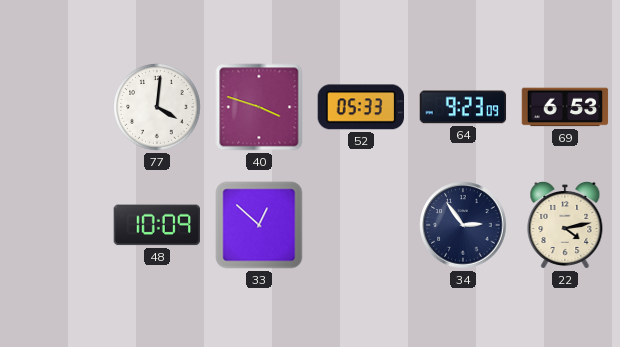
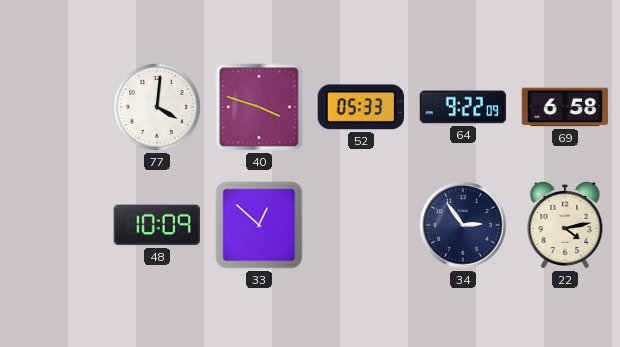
64: 9:23 -> 9:22 (463, 107)
69: 6:53 -> 6:58 (565, 107)
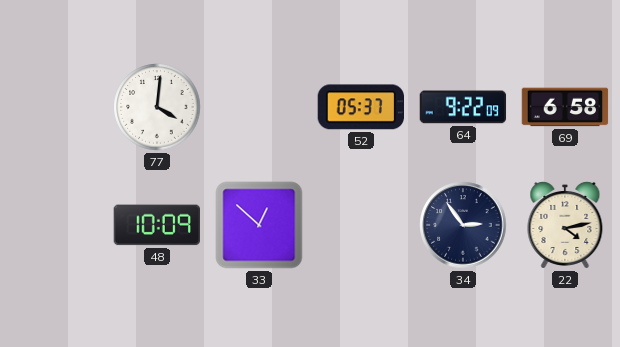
40: 3:48 -> none (259, 107)
52: 05:33 -> 05:37 (360, 107)
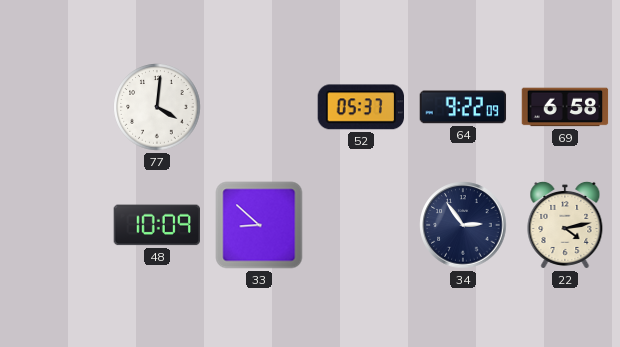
33: 12:52 -> 8:52 (259, 225)
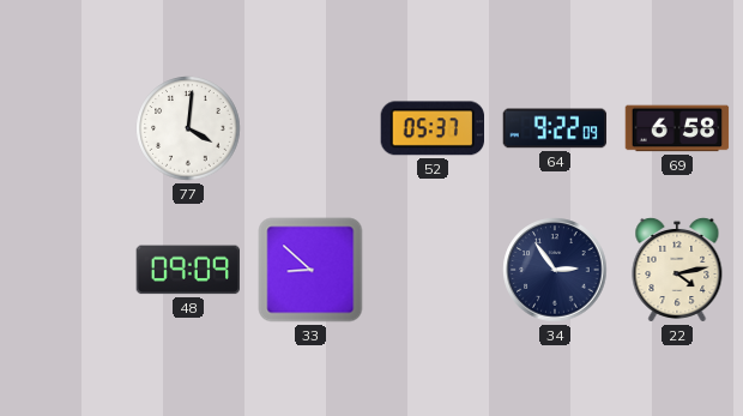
48: 10:09 -> 09:09 (187, 270)
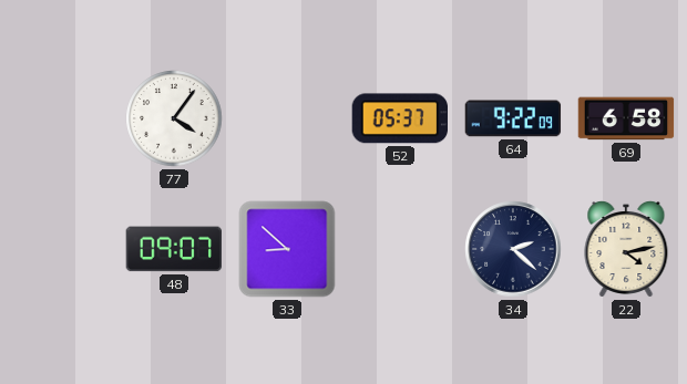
77: 4:01 -> 4:06 (174, 118)
48: 09:09 -> 09:07 (173, 249)
34: 2:54 -> 2:22 (513, 249)
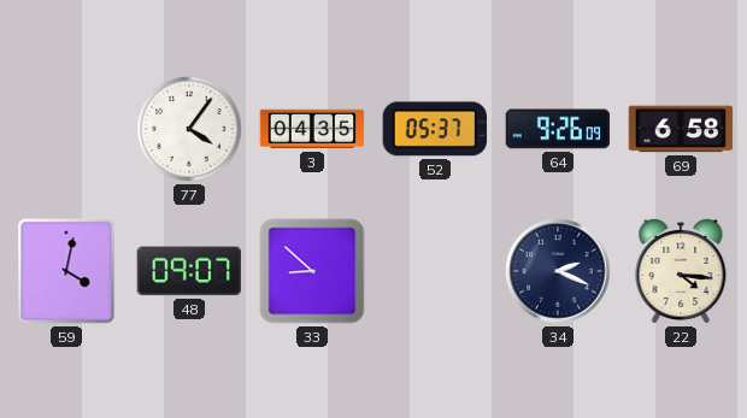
3: none -> 04:35 (312, 129)
64: 9:22 -> 9:26 (558, 129)
59: none -> 4:02 (66, 271)
34: 2:22 -> 2:19 (558, 271)
22: 4:13 -> 4:16 (681, 271)
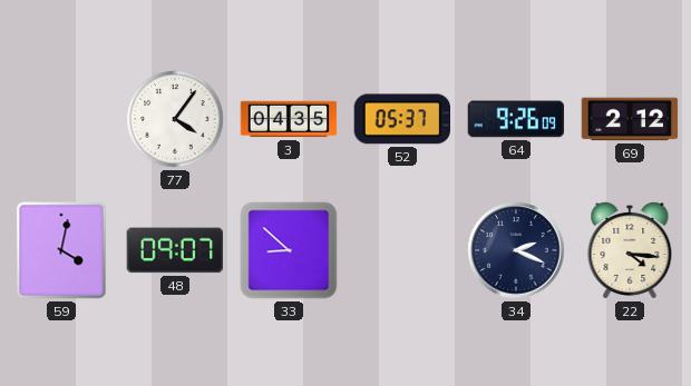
69: 6:58 -> 2:12 (630, 119)
